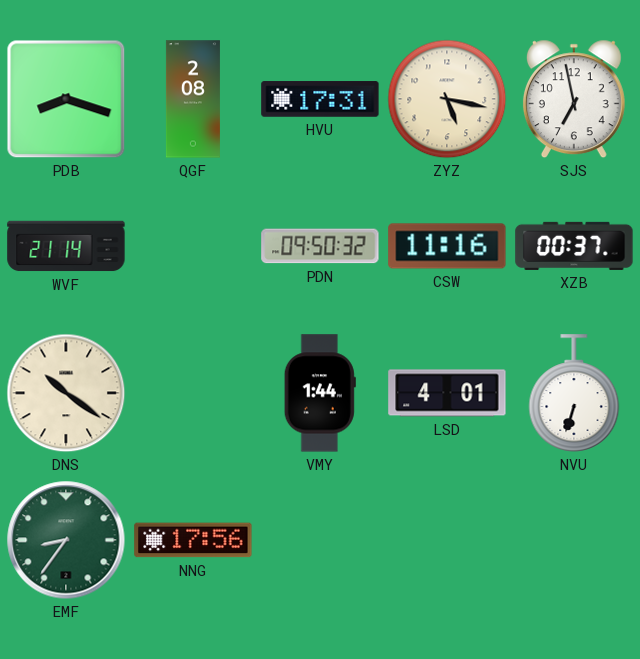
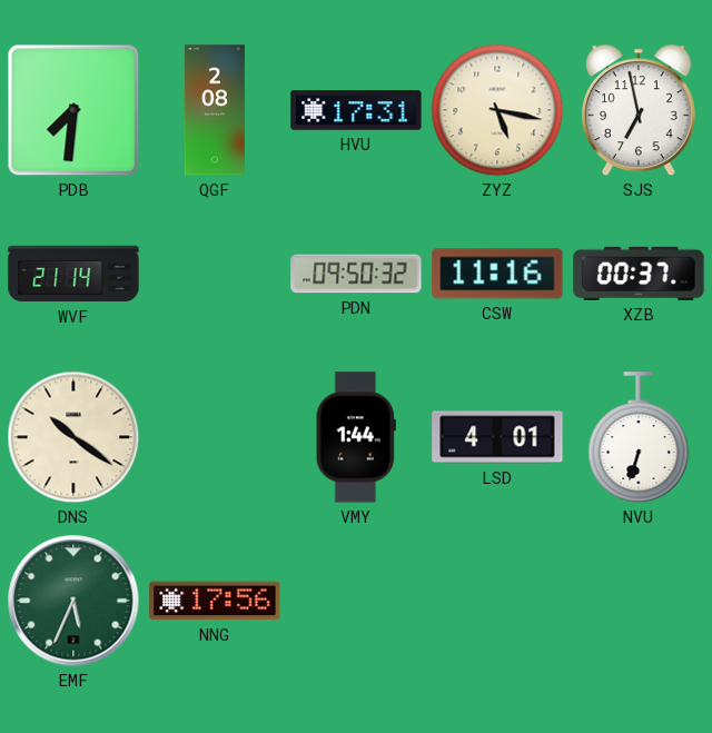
PDB: 8:18 -> 7:31 (73, 110)
EMF: 8:36 -> 5:34 (73, 601)
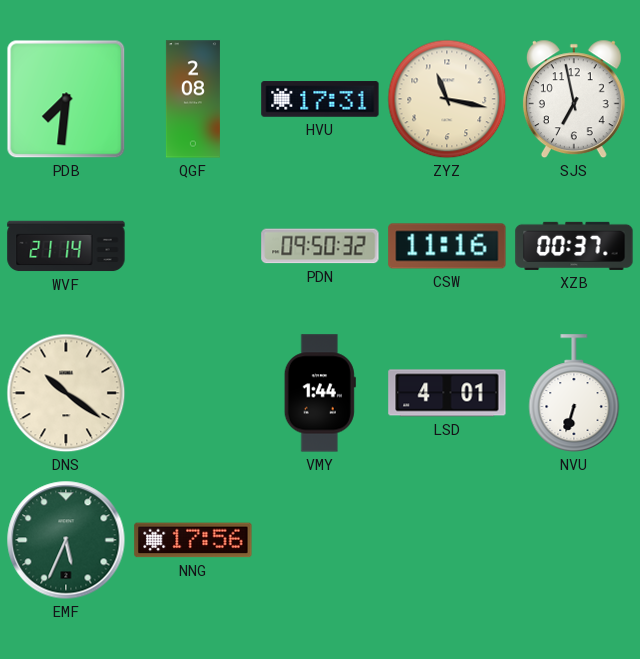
ZYZ: 5:17 -> 11:17 (447, 99)
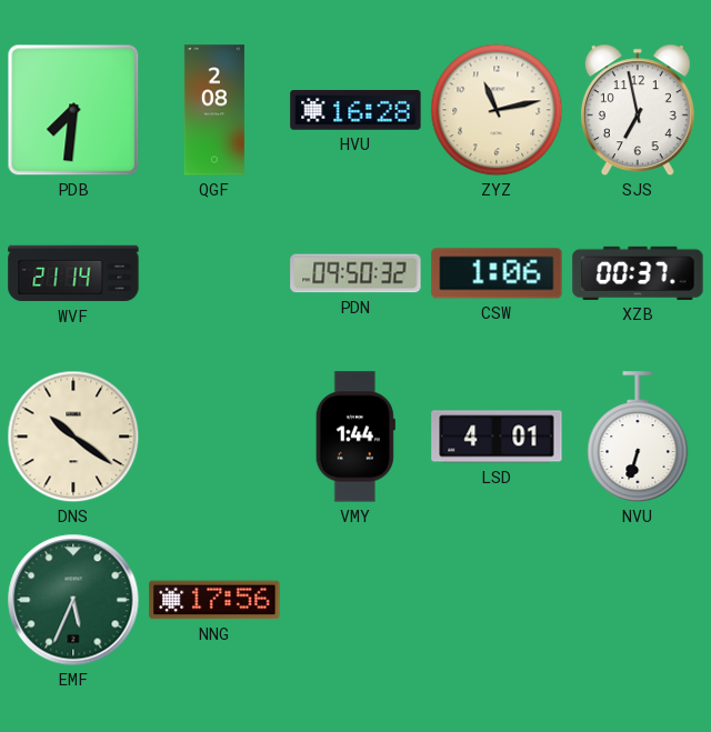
HVU: 17:31 -> 16:28 (355, 110)
ZYZ: 11:17 -> 11:13 (497, 110)
CSW: 11:16 -> 1:06 (497, 273)
